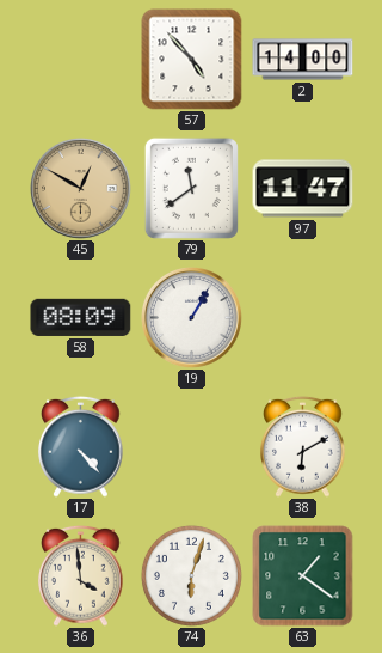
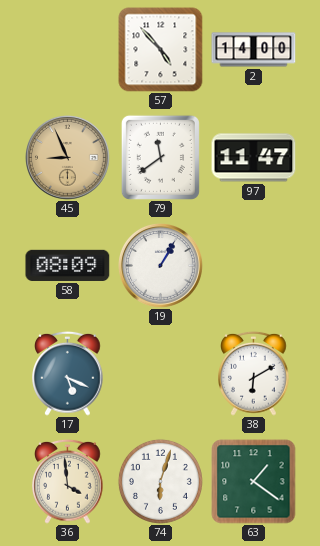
45: 12:50 -> 8:56 (68, 158)
17: 4:23 -> 5:19 (68, 373)
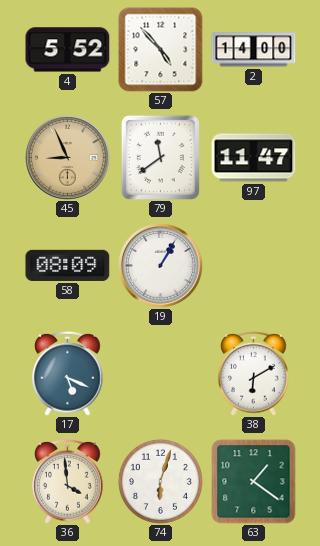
4: none -> 5:52 (68, 50)
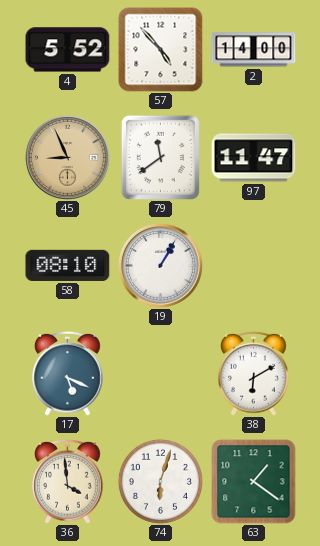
58: 08:09 -> 08:10 (68, 265)
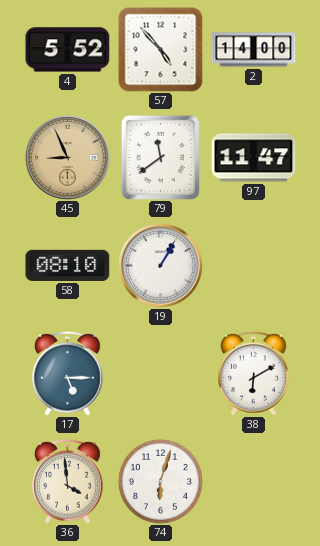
17: 5:19 -> 5:15 (68, 373)
63: 1:21 -> none (254, 482)
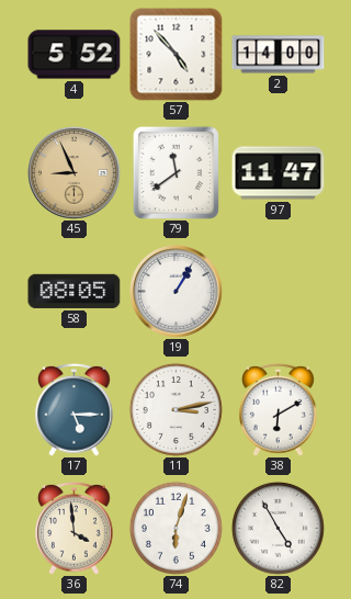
58: 08:10 -> 08:05 (75, 291)
11: none -> 3:13 (175, 409)
82: none -> 4:55 (278, 528)
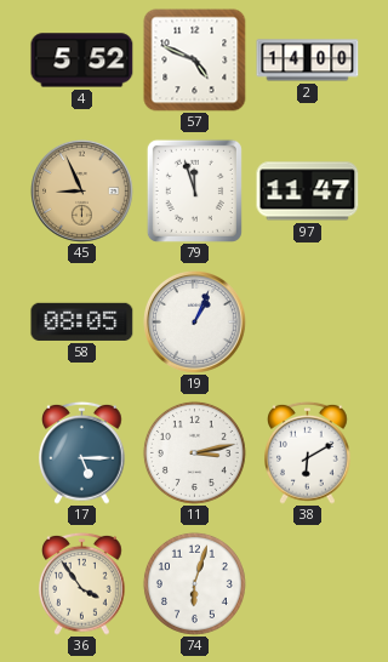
57: 4:53 -> 4:49 (195, 61)
79: 11:39 -> 11:57 (194, 190)
19: 1:05 -> 1:04 (195, 323)
36: 3:59 -> 3:54 (82, 583)
82: 4:55 -> none (278, 528)
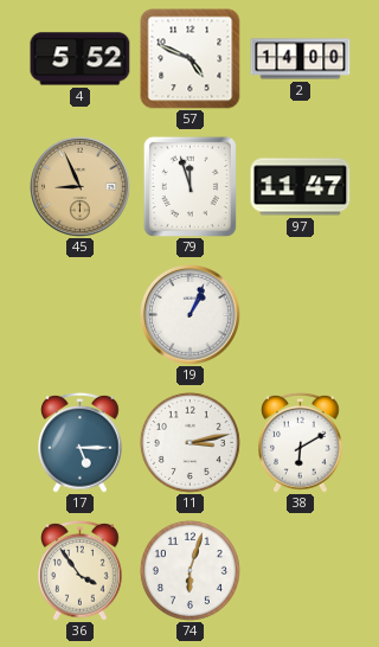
58: 08:05 -> none (82, 321)
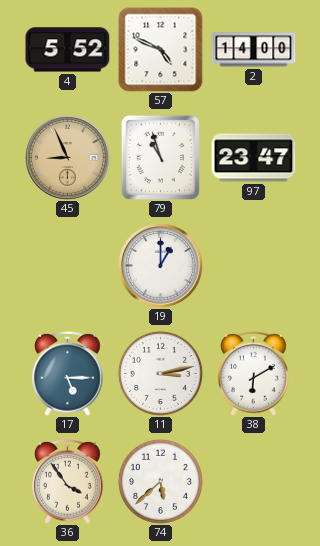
79: 11:57 -> 10:57 (160, 157)
97: 11:47 -> 23:47 (254, 158)
19: 1:04 -> 1:00 (161, 266)
74: 6:03 -> 5:38 (160, 481)
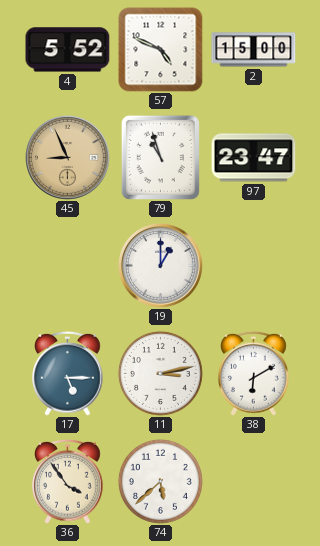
2: 14:00 -> 15:00 (254, 50)
